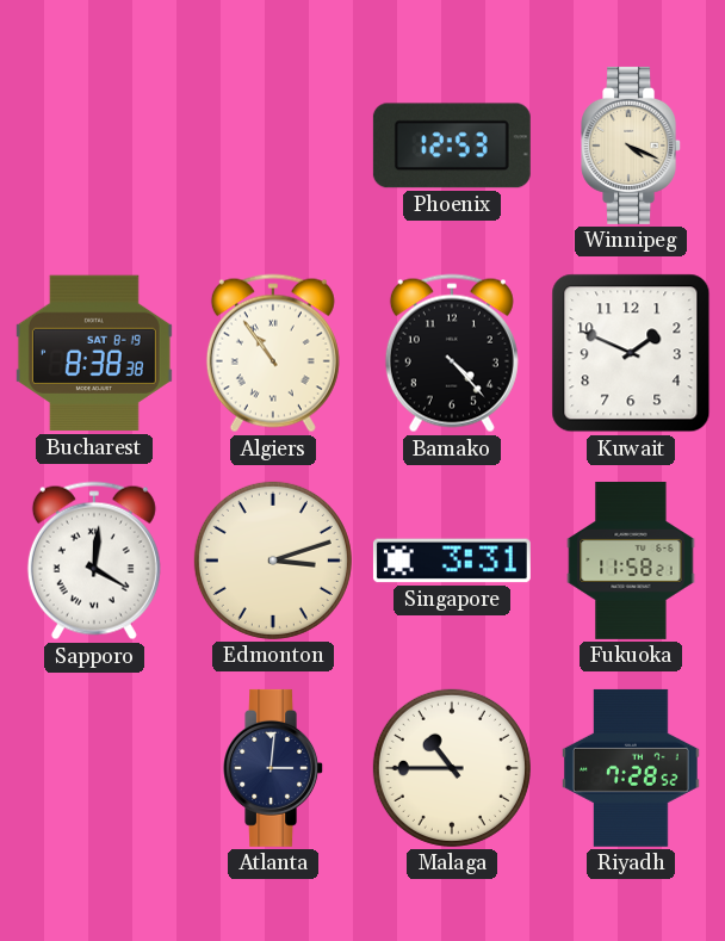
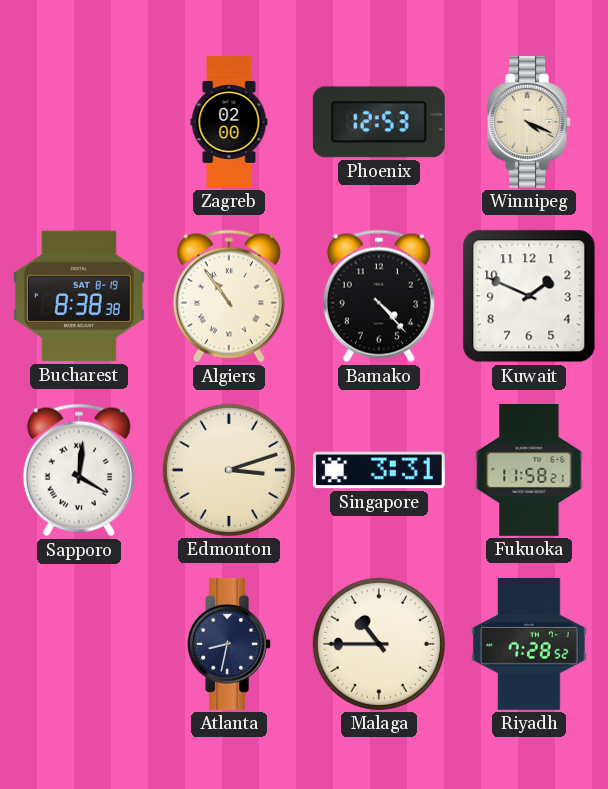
Zagreb: none -> 02:00 (229, 122)
Atlanta: 3:01 -> 8:32 (230, 644)
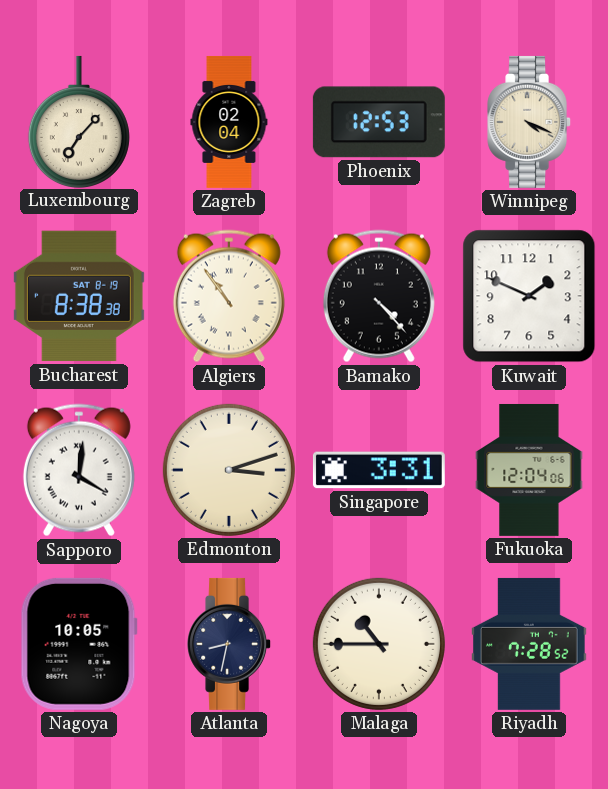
Luxembourg: none -> 7:07 (79, 121)
Zagreb: 02:00 -> 02:04 (229, 122)
Fukuoka: 11:58 -> 12:04 (529, 470)
Nagoya: none -> 10:05 (79, 644)
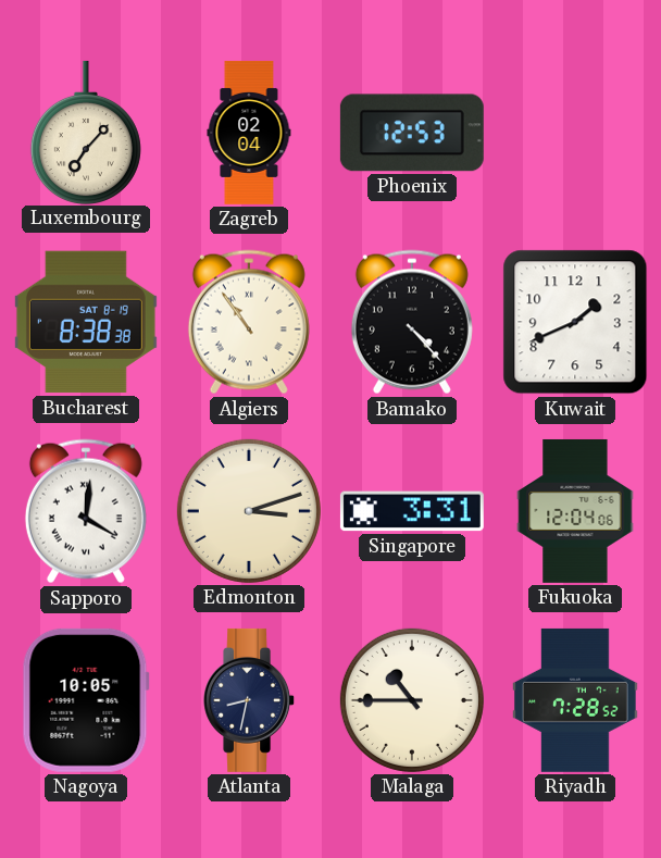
Winnipeg: 4:19 -> none (530, 122)
Kuwait: 1:49 -> 1:41 (575, 322)
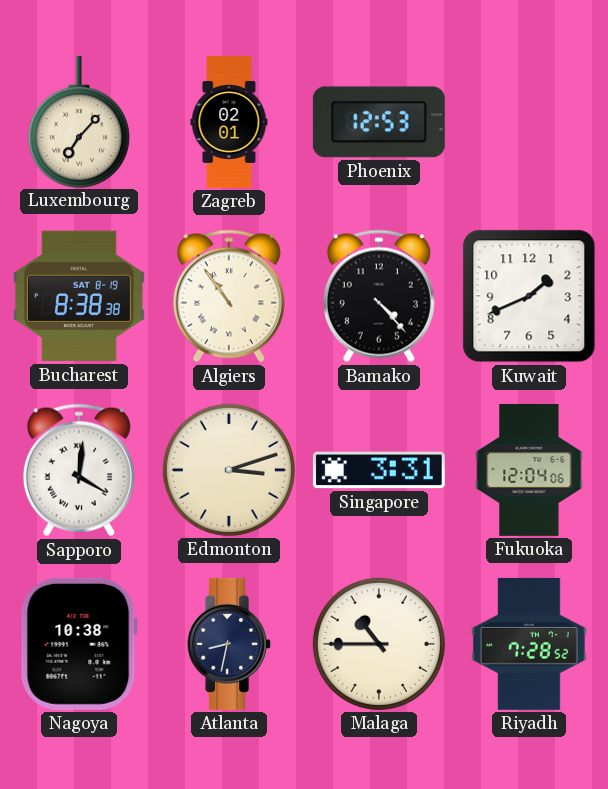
Zagreb: 02:04 -> 02:01 (229, 122)
Nagoya: 10:05 -> 10:38 (79, 644)
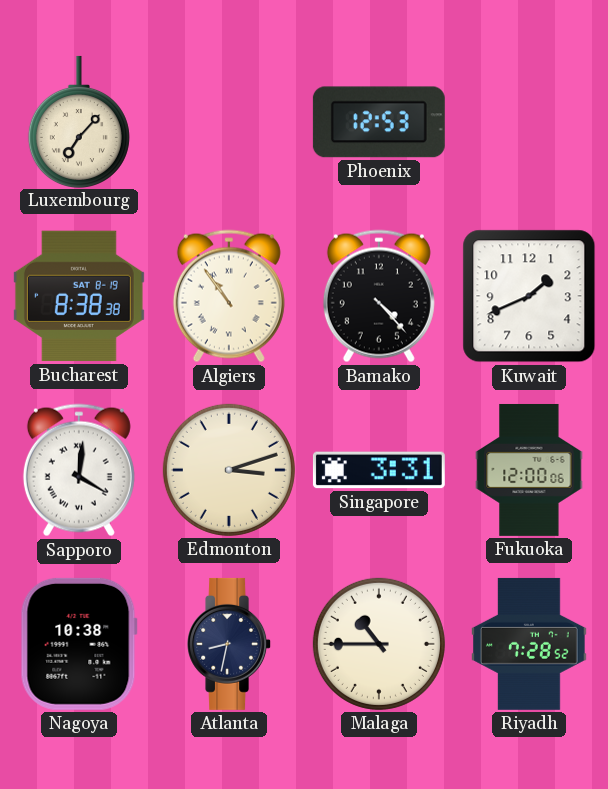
Zagreb: 02:01 -> none (229, 122)
Fukuoka: 12:04 -> 12:00 (529, 470)
